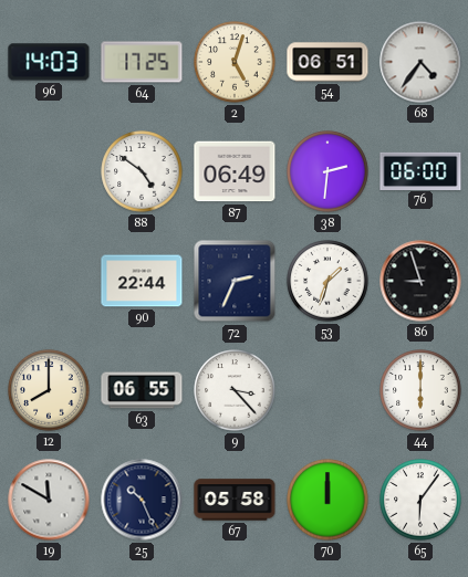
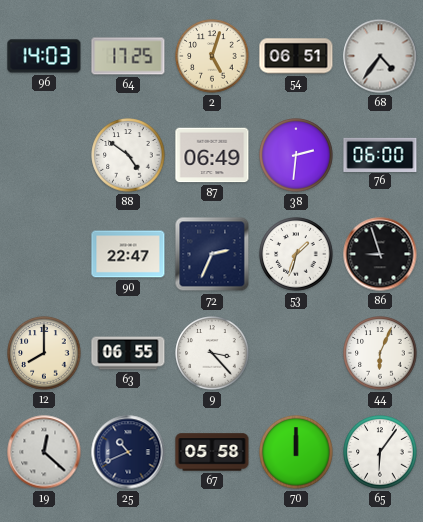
90: 22:44 -> 22:47 (128, 254)
44: 6:00 -> 6:04 (380, 353)
19: 11:50 -> 12:22 (44, 452)
25: 10:26 -> 10:41 (128, 452)
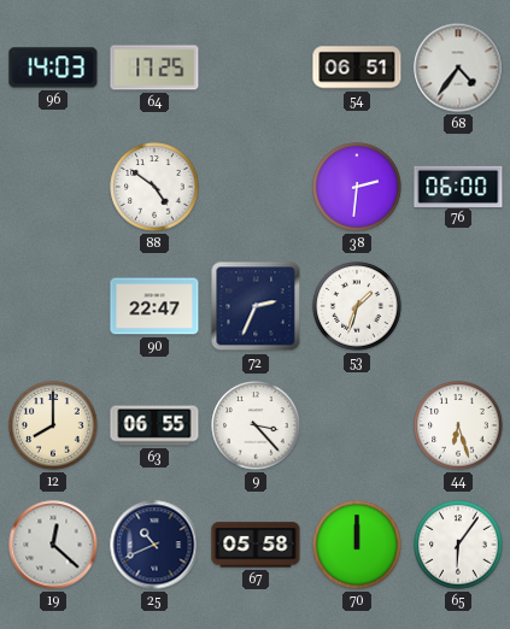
2: 5:03 -> none (212, 56)
87: 06:49 -> none (212, 155)
86: 8:57 -> none (380, 254)
44: 6:04 -> 6:27 (458, 425)
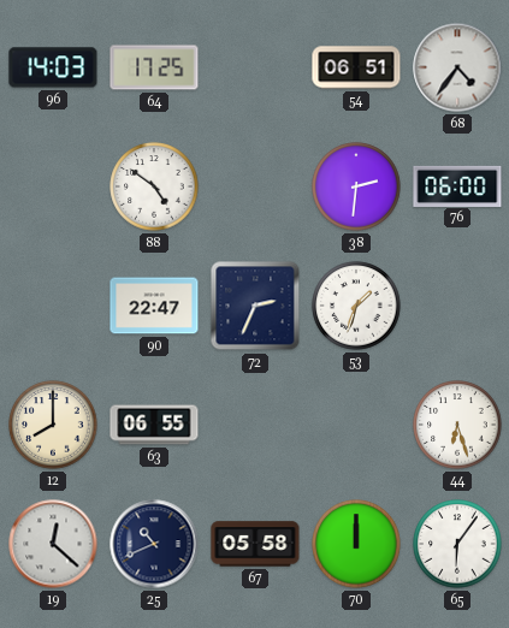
9: 3:23 -> none (256, 425)
